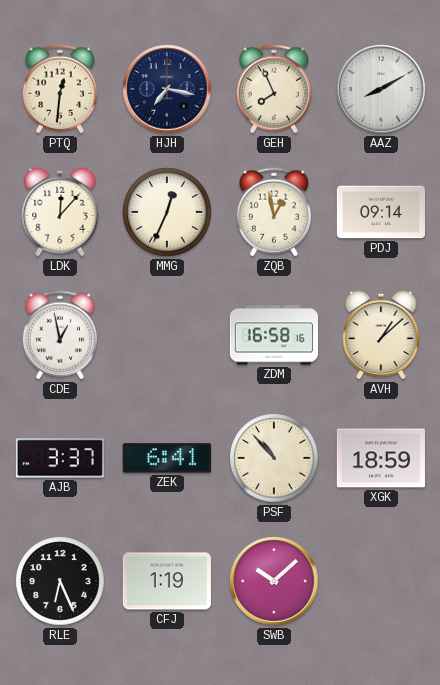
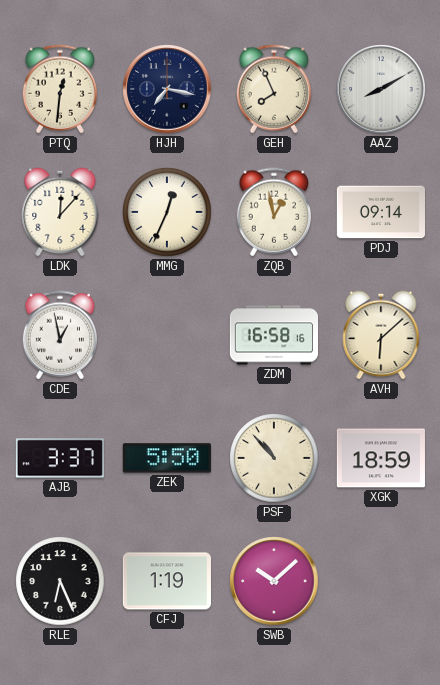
AVH: 1:08 -> 6:08 (381, 335)
ZEK: 6:41 -> 5:50 (167, 458)
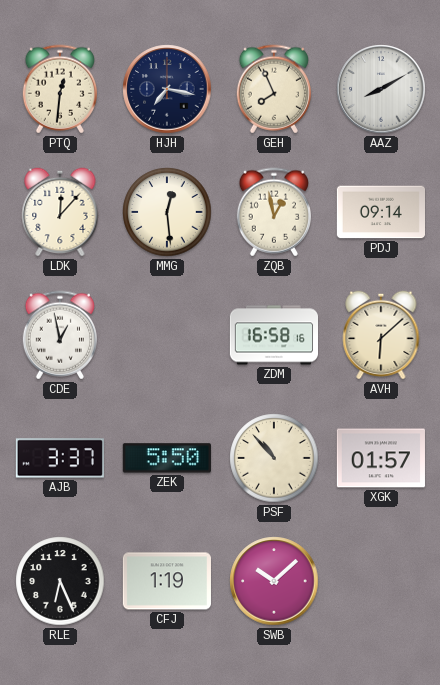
MMG: 12:34 -> 12:29 (167, 212)
XGK: 18:59 -> 01:57 (381, 458)
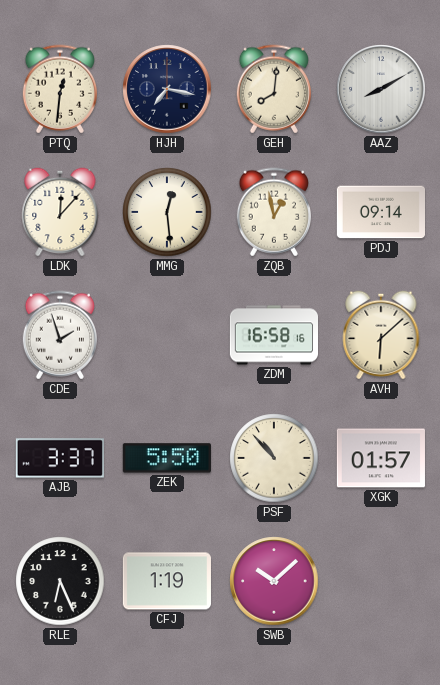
GEH: 7:56 -> 8:01 (274, 89)
CDE: 12:58 -> 1:57 (60, 335)
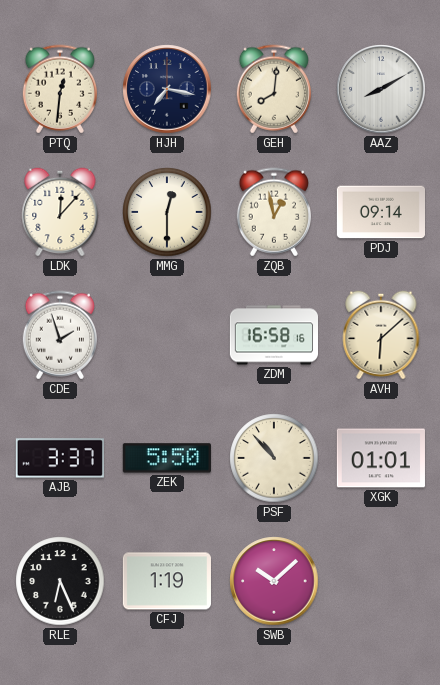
MMG: 12:29 -> 12:30 (167, 212)
XGK: 01:57 -> 01:01 (381, 458)
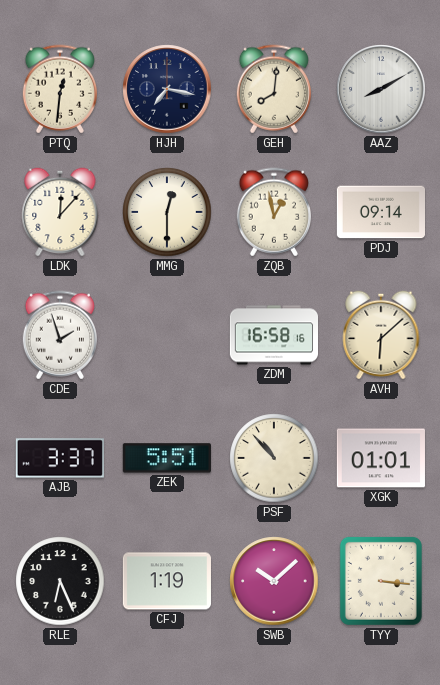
ZEK: 5:50 -> 5:51 (167, 458)
TYY: none -> 3:16 (381, 581)
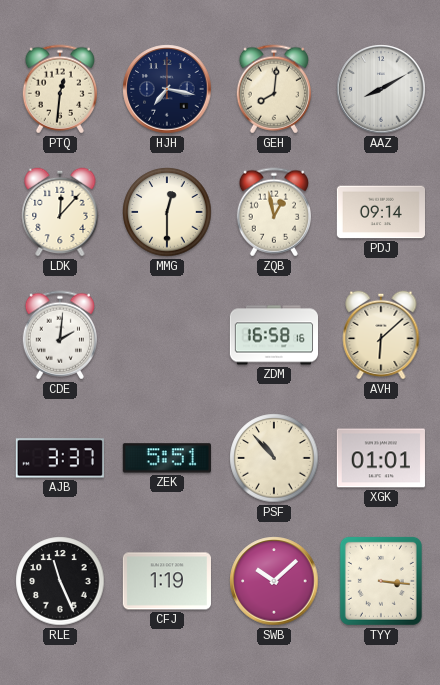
CDE: 1:57 -> 2:01 (60, 335)
RLE: 6:26 -> 11:26 (60, 581)
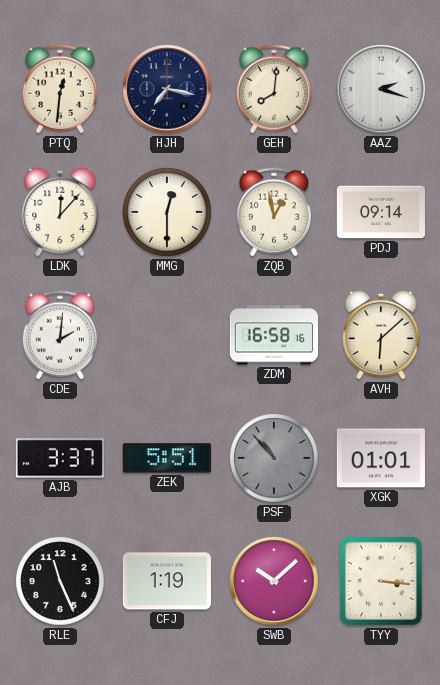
AAZ: 8:10 -> 2:18 (381, 89)
PSF dial: cream -> grey (274, 458)
